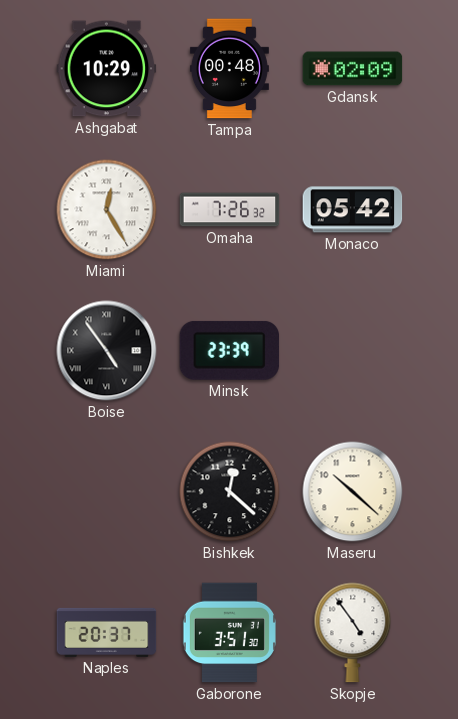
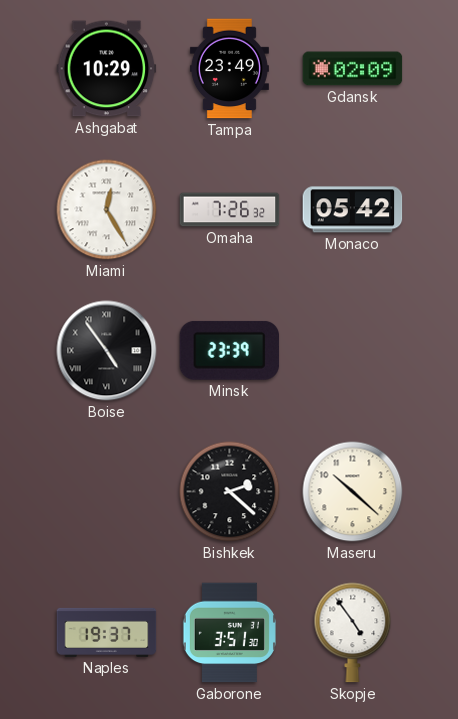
Tampa: 00:48 -> 23:49 (229, 69)
Bishkek: 12:22 -> 2:22 (230, 492)
Naples: 20:37 -> 19:37 (107, 632)
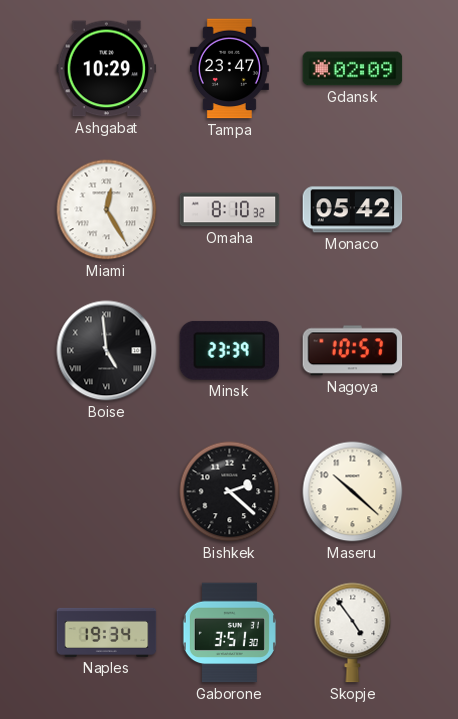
Tampa: 23:49 -> 23:47 (229, 69)
Omaha: 7:26 -> 8:10 (230, 210)
Boise: 4:54 -> 4:59 (107, 351)
Nagoya: none -> 10:57 (353, 351)
Naples: 19:37 -> 19:34 (107, 632)
